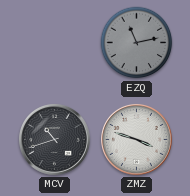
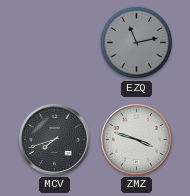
MCV: 10:42 -> 7:42 (54, 139)
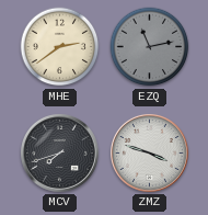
MHE: none -> 2:39 (60, 47)
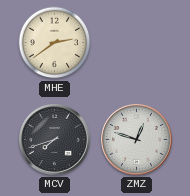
EZQ: 11:13 -> none (150, 47)
ZMZ: 3:48 -> 12:48 (136, 139)
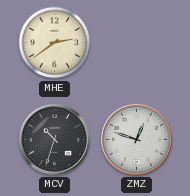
MCV: 7:42 -> 10:33 (54, 139)
